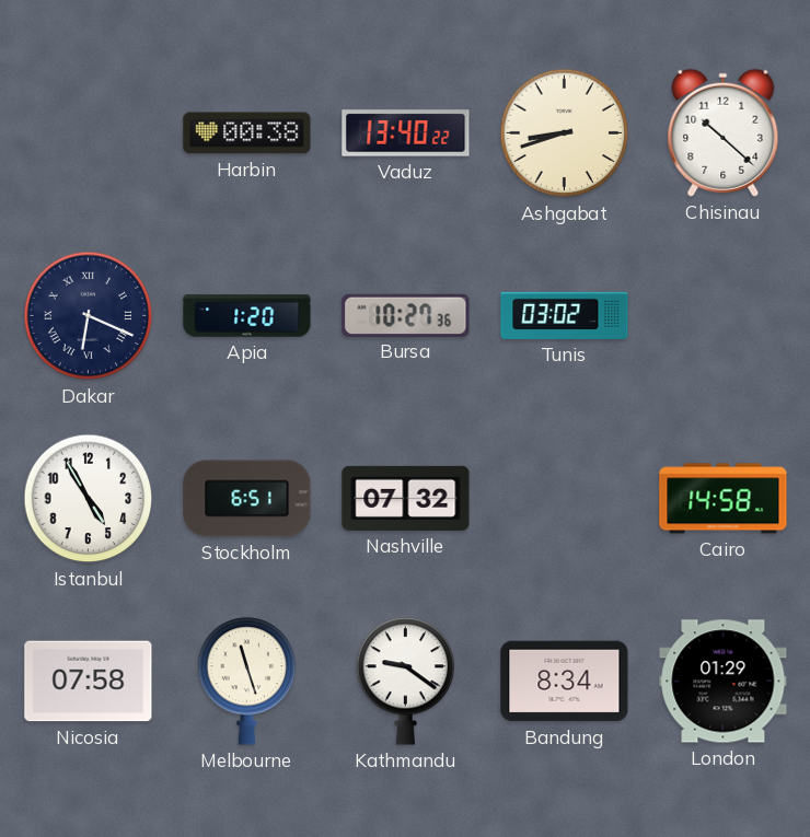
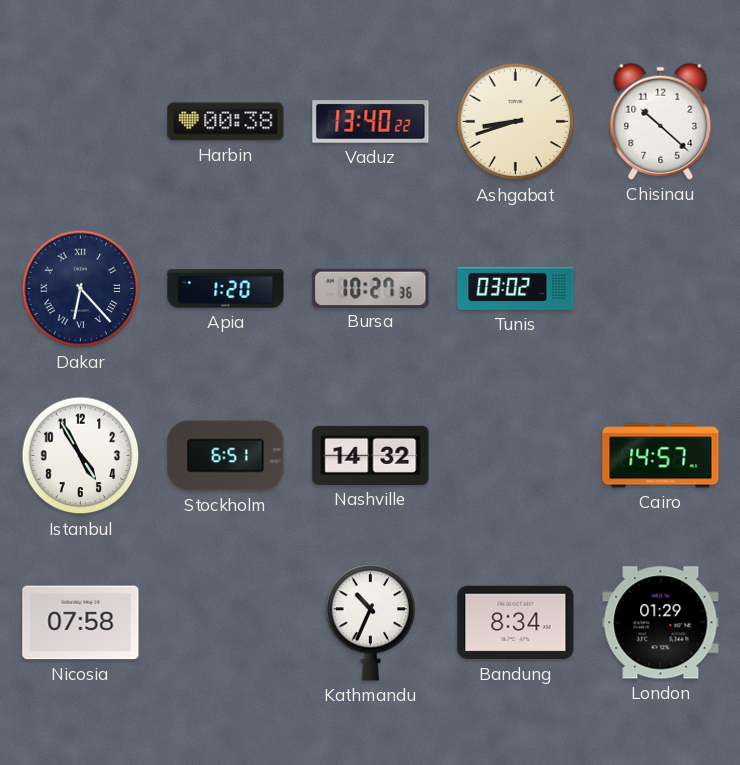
Dakar: 6:19 -> 6:23 (81, 289)
Nashville: 07:32 -> 14:32 (371, 455)
Cairo: 14:58 -> 14:57 (661, 456)
Melbourne: 11:27 -> none (247, 682)
Kathmandu: 9:21 -> 10:34 (371, 623)
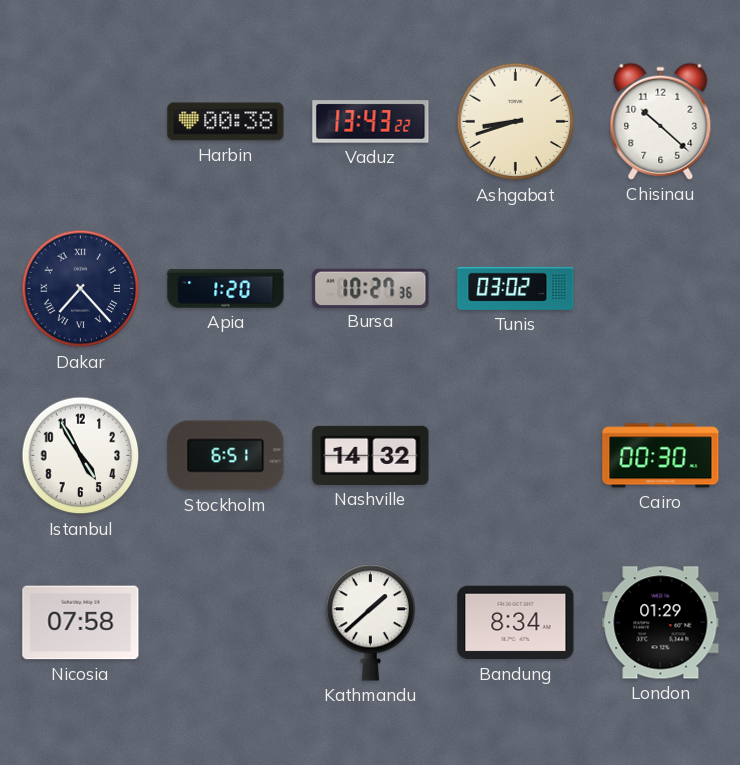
Vaduz: 13:40 -> 13:43 (371, 122)
Dakar: 6:23 -> 7:23 (81, 289)
Cairo: 14:57 -> 00:30 (661, 456)
Kathmandu: 10:34 -> 1:38 (371, 623)
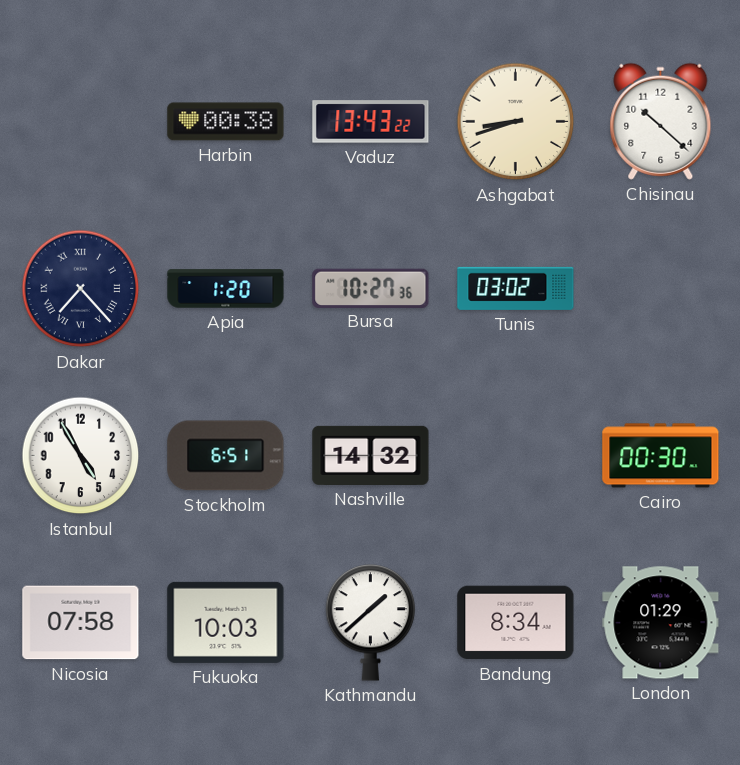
Fukuoka: none -> 10:03 (226, 622)
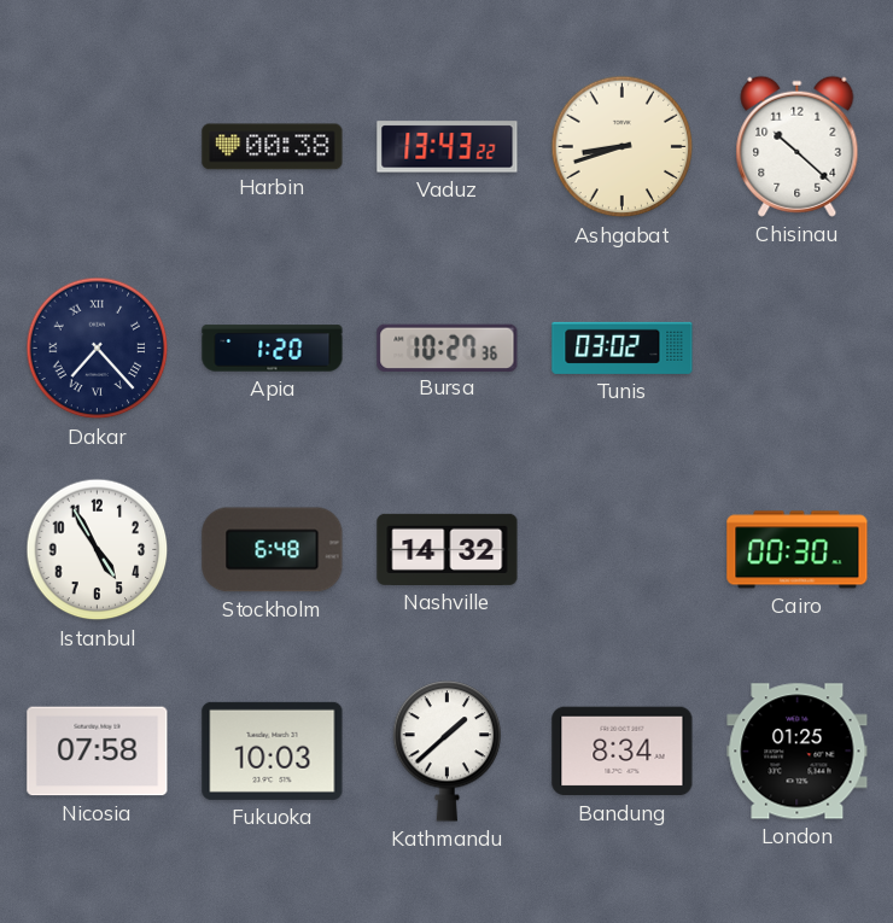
Stockholm: 6:51 -> 6:48 (273, 550)
London: 01:29 -> 01:25 (798, 752)
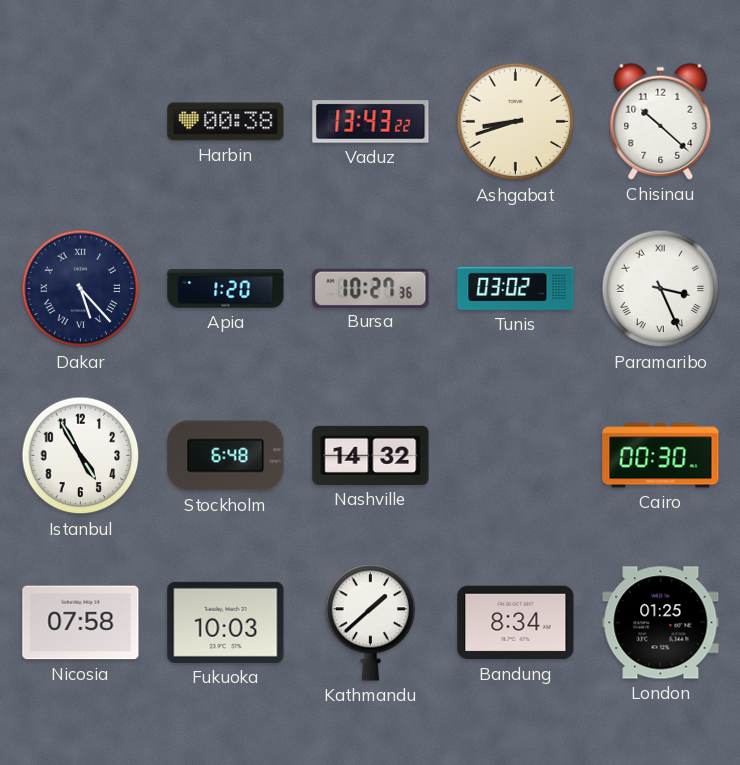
Dakar: 7:23 -> 5:23 (81, 289)
Paramaribo: none -> 3:26 (661, 289)
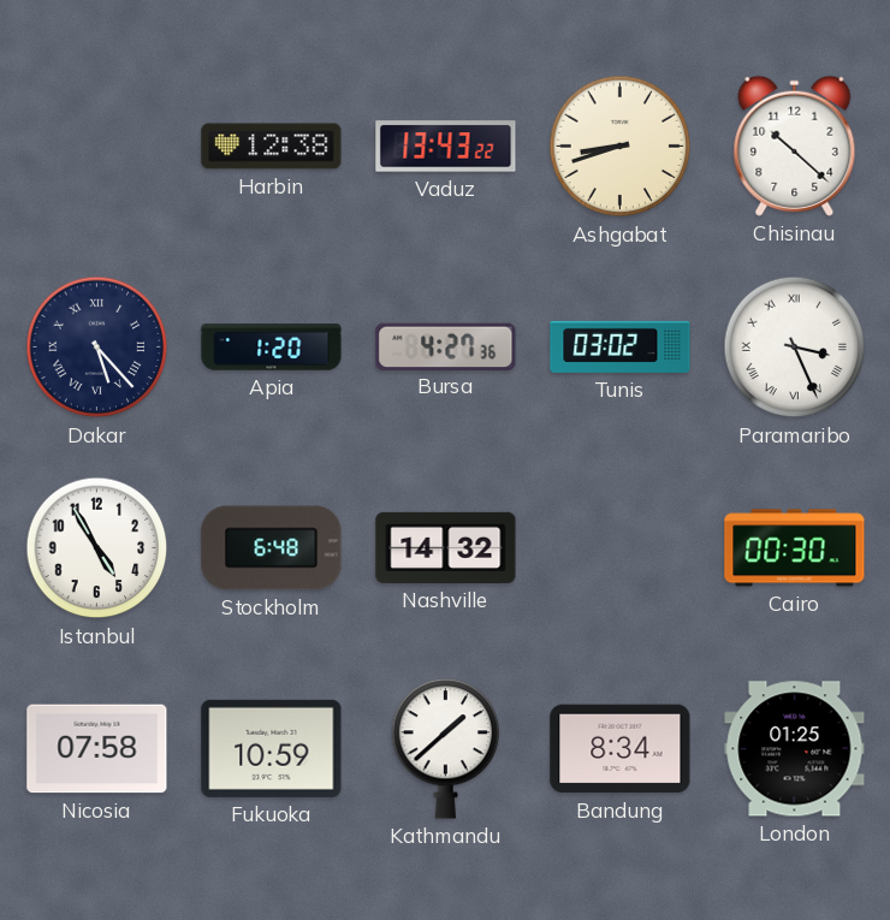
Harbin: 00:38 -> 12:38 (272, 147)
Bursa: 10:27 -> 4:27 (446, 346)
Fukuoka: 10:03 -> 10:59 (272, 748)
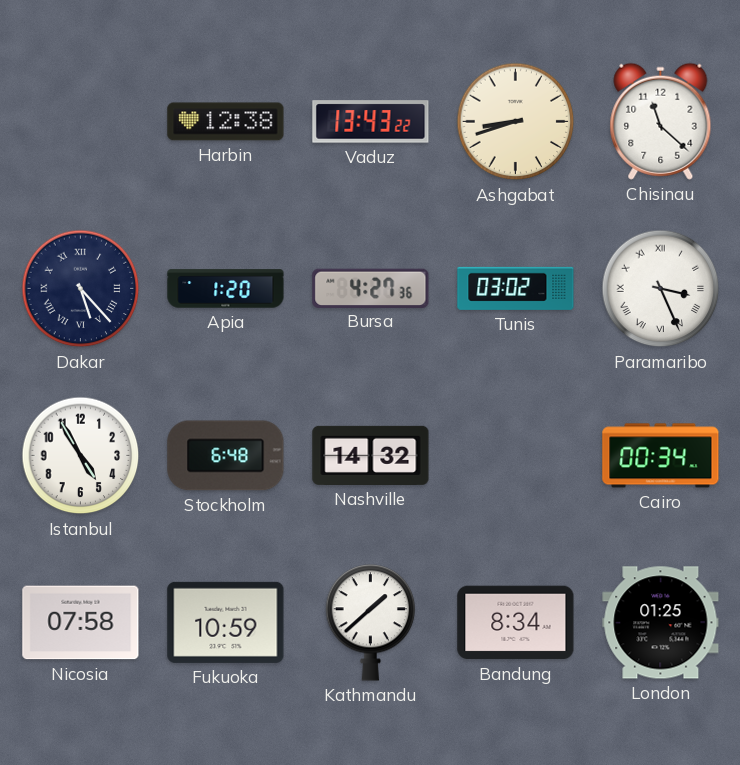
Chisinau: 10:22 -> 11:22 (661, 121)
Cairo: 00:30 -> 00:34 (661, 456)
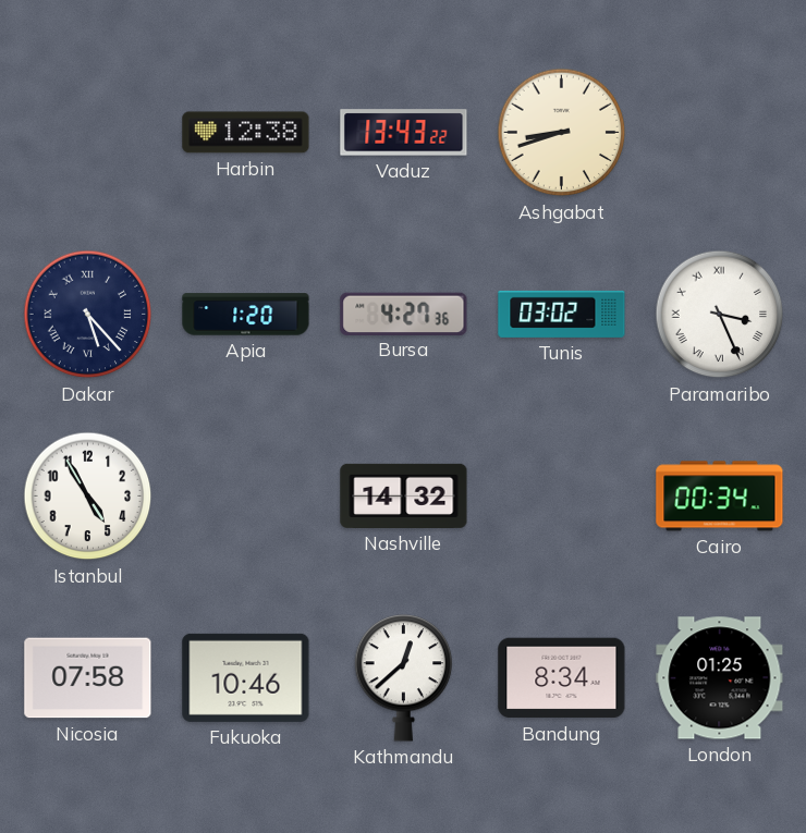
Chisinau: 11:22 -> none (661, 121)
Stockholm: 6:48 -> none (226, 456)
Fukuoka: 10:59 -> 10:46 (246, 677)
Kathmandu: 1:38 -> 12:38 (404, 678)
